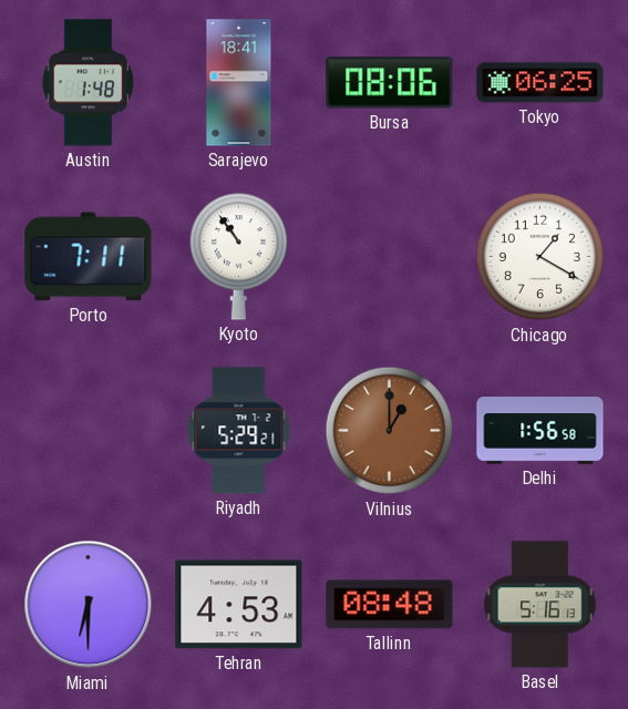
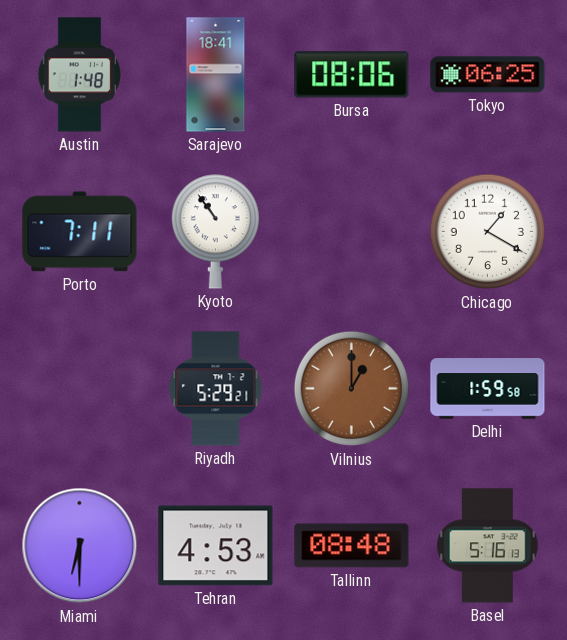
Delhi: 1:56 -> 1:59 (488, 389)
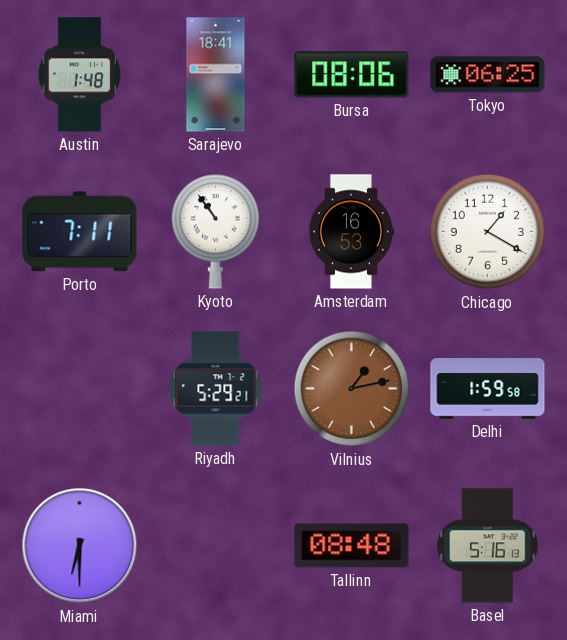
Amsterdam: none -> 16:53 (350, 232)
Vilnius: 1:00 -> 1:13 (352, 389)
Tehran: 4:53 -> none (216, 546)
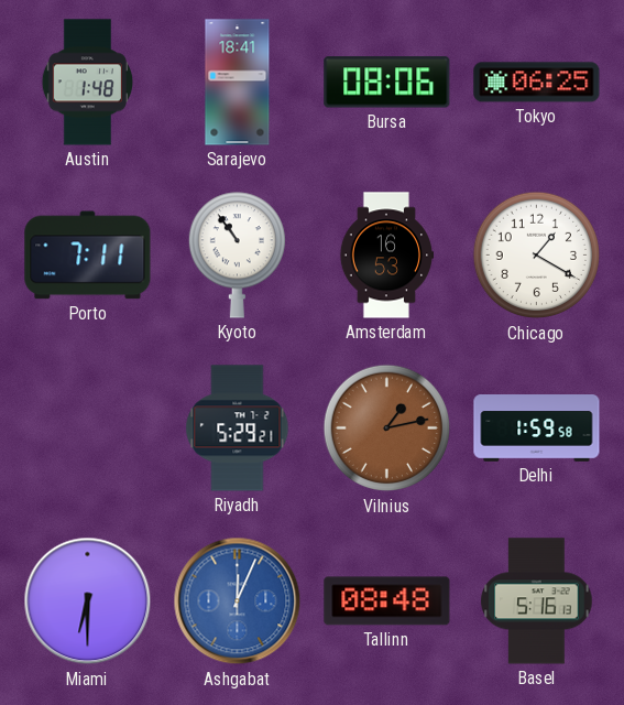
Ashgabat: none -> 12:04 (238, 601)
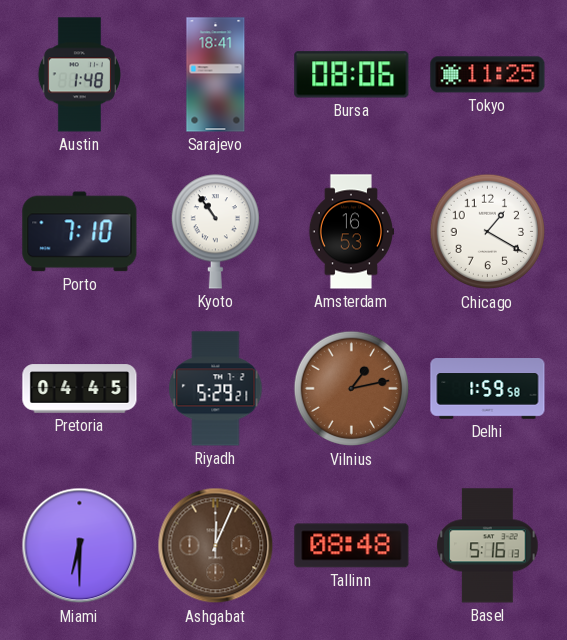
Tokyo: 06:25 -> 11:25 (488, 75)
Porto: 7:11 -> 7:10 (80, 232)
Pretoria: none -> 04:45 (80, 389)
Ashgabat dial: blue -> brown (216, 546)
